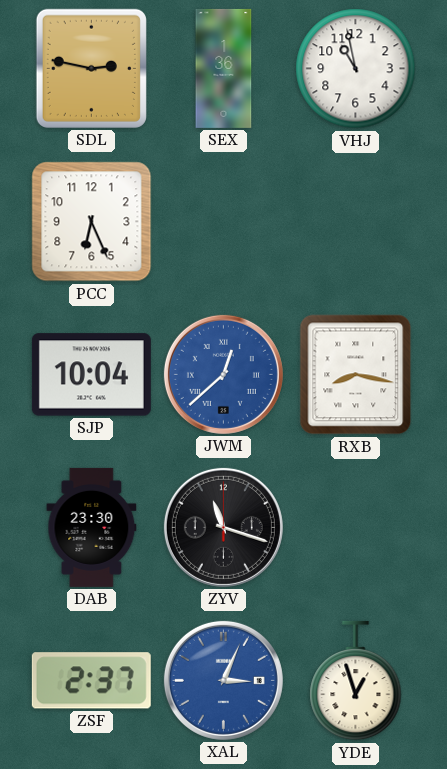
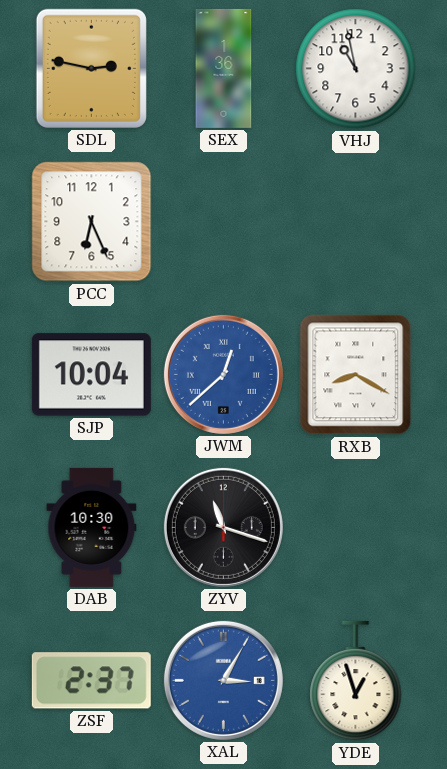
RXB: 8:17 -> 8:20 (356, 375)
DAB: 23:30 -> 10:30 (92, 527)
XAL: 3:04 -> 3:05 (223, 680)
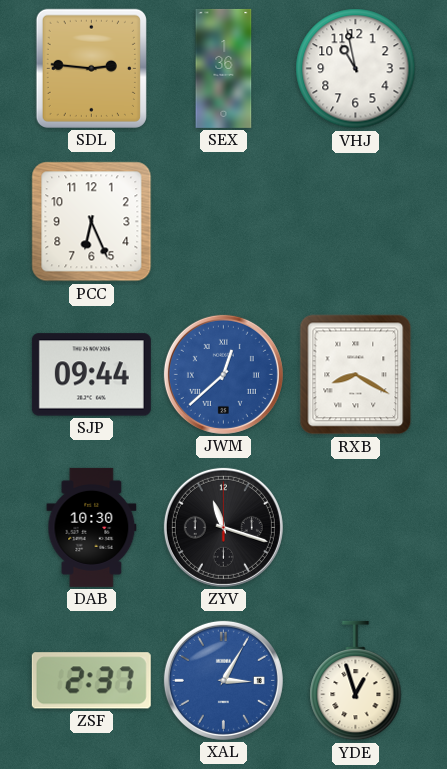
SDL: 2:47 -> 2:46 (91, 68)
SJP: 10:04 -> 09:44 (91, 375)
